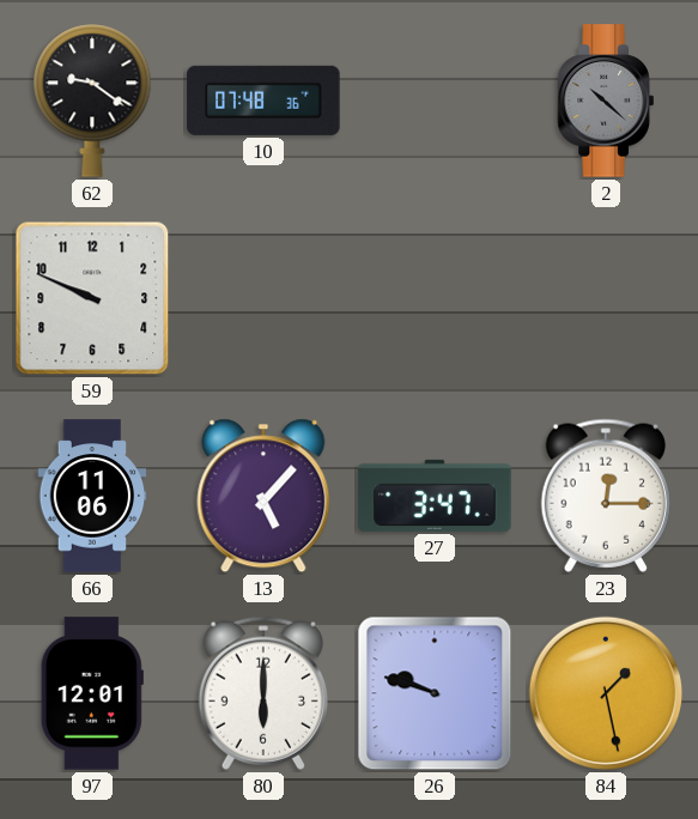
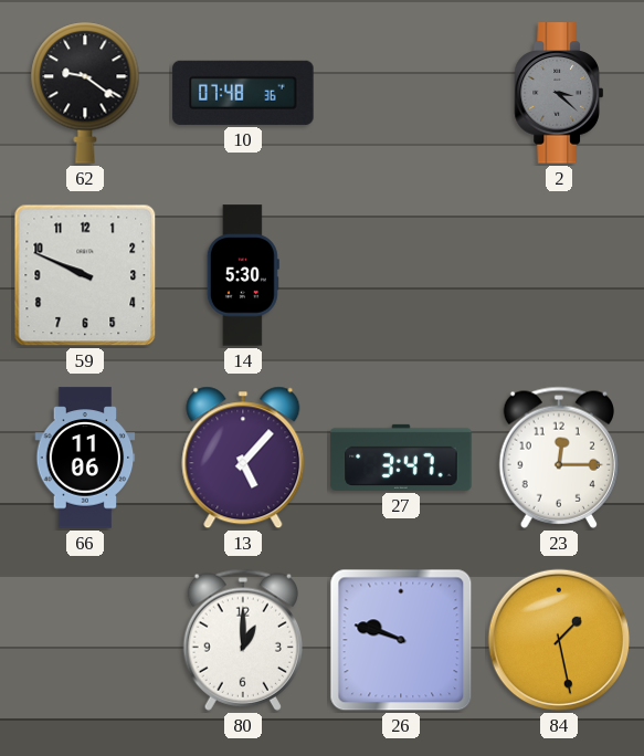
2: 10:22 -> 3:22 (559, 93)
14: none -> 5:30 (243, 275)
97: 12:01 -> none (92, 693)
80: 6:00 -> 1:00 (242, 640)
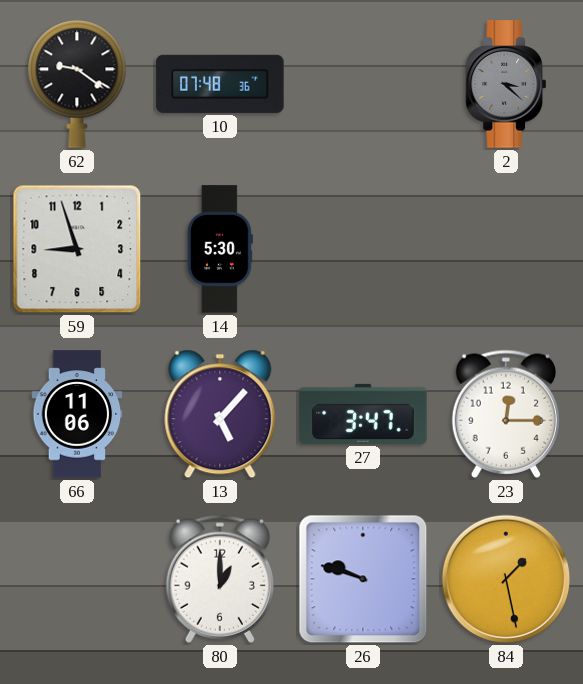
59: 9:49 -> 8:57 (77, 249)
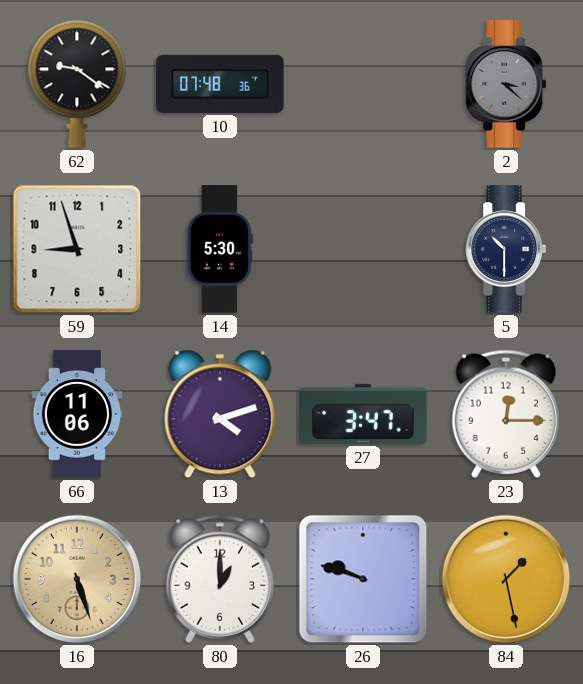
5: none -> 10:30 (506, 249)
13: 5:07 -> 4:12 (220, 414)
16: none -> 5:27 (77, 579)
